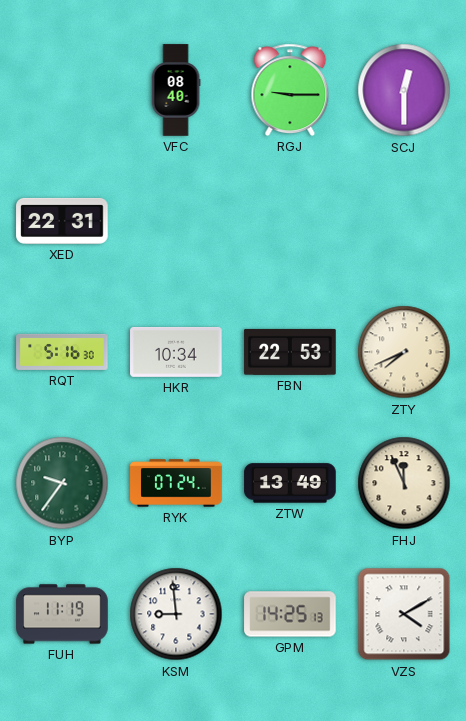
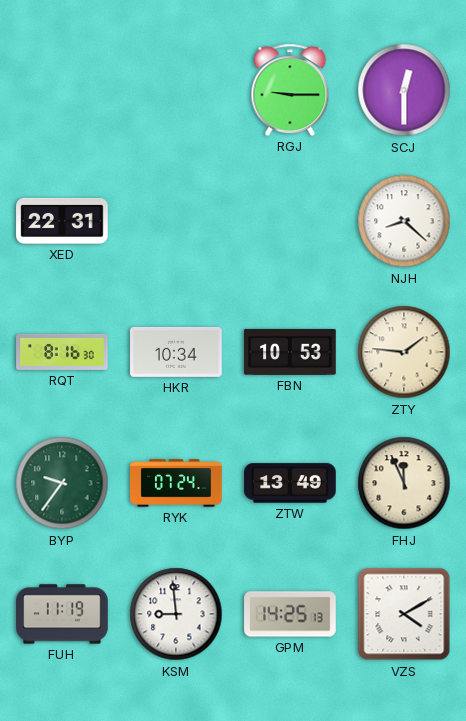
VFC: 08:40 -> none (176, 90)
NJH: none -> 8:22 (404, 221)
RQT: 5:16 -> 8:16 (62, 352)
FBN: 22:53 -> 10:53 (290, 352)
ZTY: 7:41 -> 1:46 (404, 352)
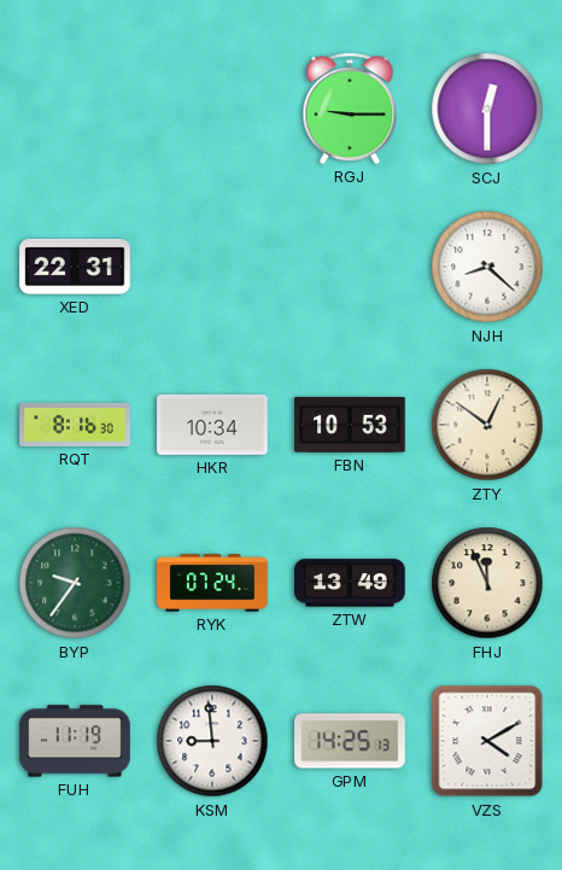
ZTY: 1:46 -> 12:51 (487, 425)
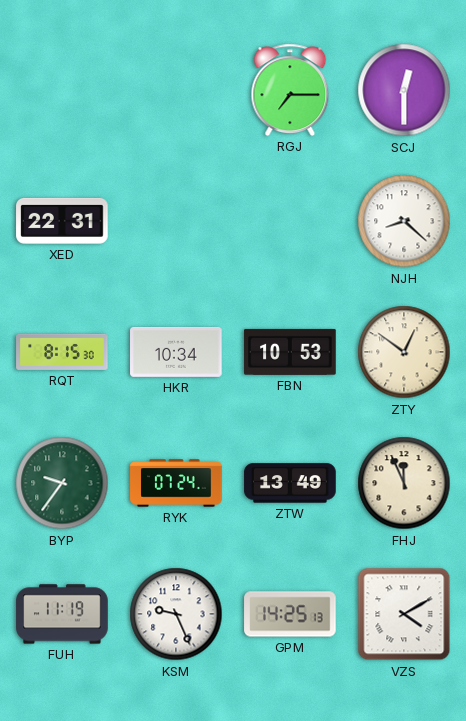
RGJ: 9:15 -> 7:15 (290, 90)
RQT: 8:16 -> 8:15 (62, 352)
KSM: 8:59 -> 9:26 (176, 614)
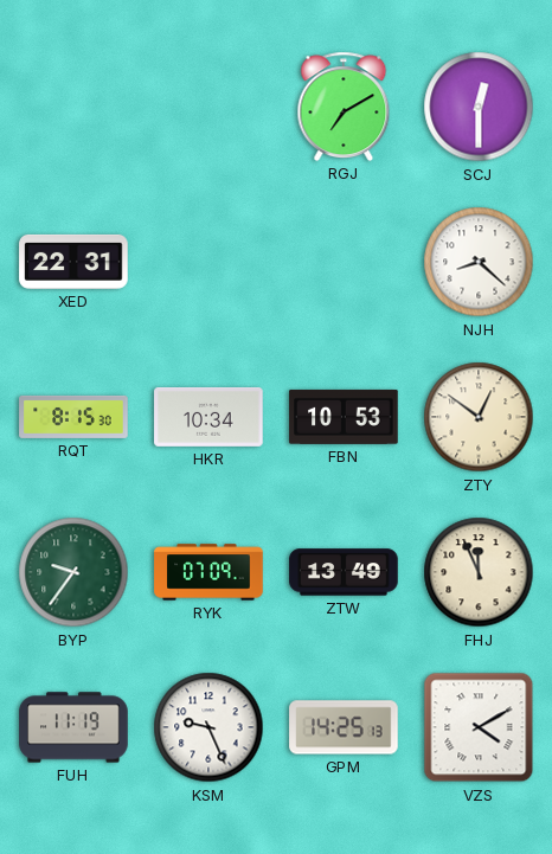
RGJ: 7:15 -> 7:10 (344, 107)
RYK: 07:24 -> 07:09 (208, 572)
